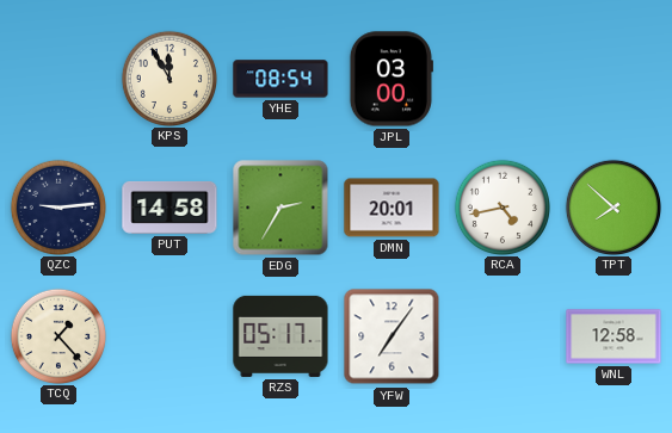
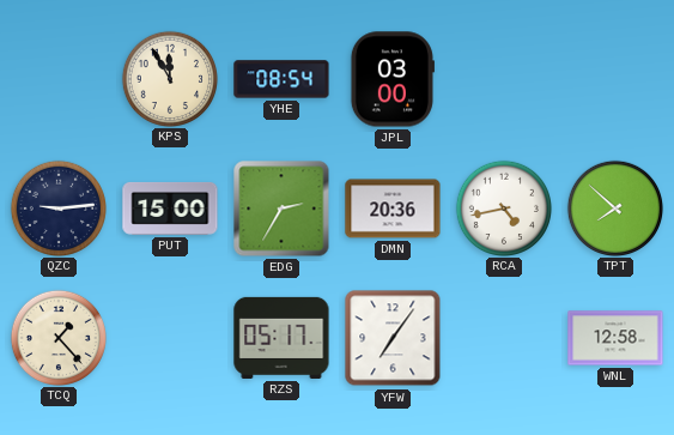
PUT: 14:58 -> 15:00 (170, 209)
DMN: 20:01 -> 20:36 (393, 209)
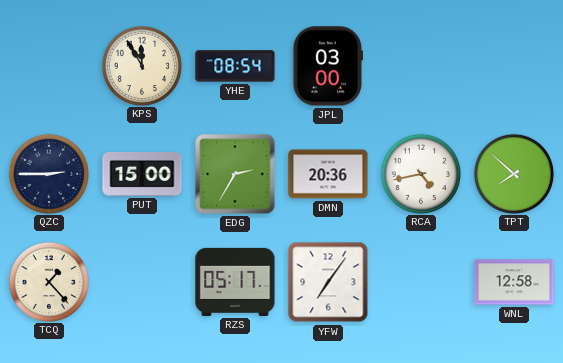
QZC: 9:14 -> 2:45 (48, 173)
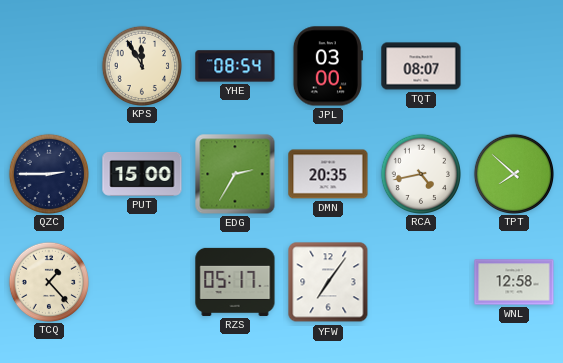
TQT: none -> 08:07 (421, 66)
DMN: 20:36 -> 20:35 (328, 174)
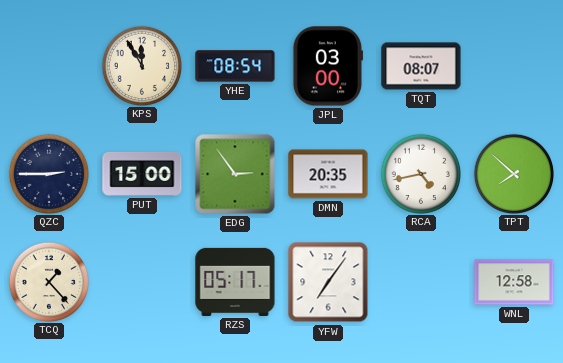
EDG: 2:35 -> 2:54 (235, 174)
